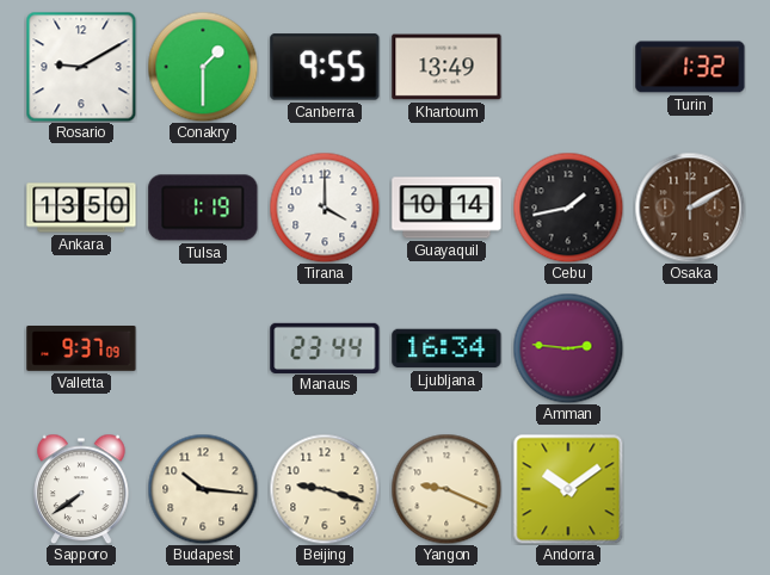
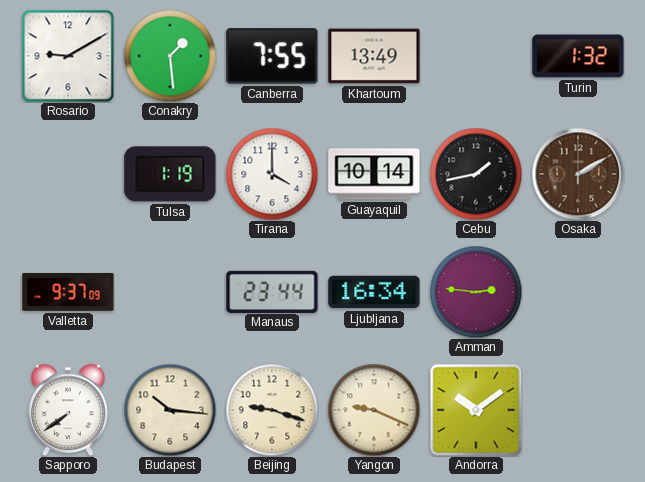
Conakry: 1:30 -> 1:29 (170, 56)
Canberra: 9:55 -> 7:55 (272, 56)
Ankara: 13:50 -> none (81, 208)
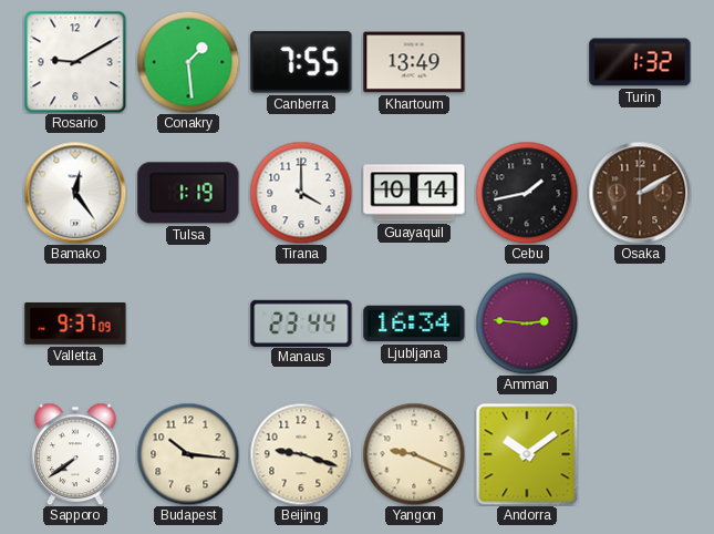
Bamako: none -> 12:24 (75, 193)
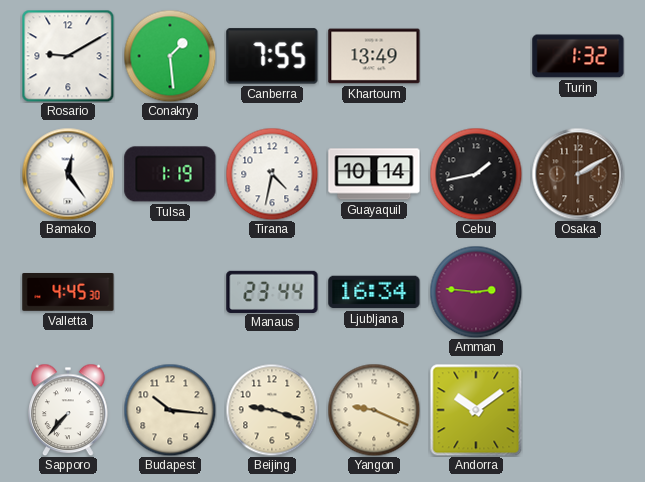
Tirana: 4:00 -> 4:32 (272, 174)
Valletta: 9:37 -> 4:45 (68, 293)
Sapporo: 7:39 -> 7:37 (68, 410)
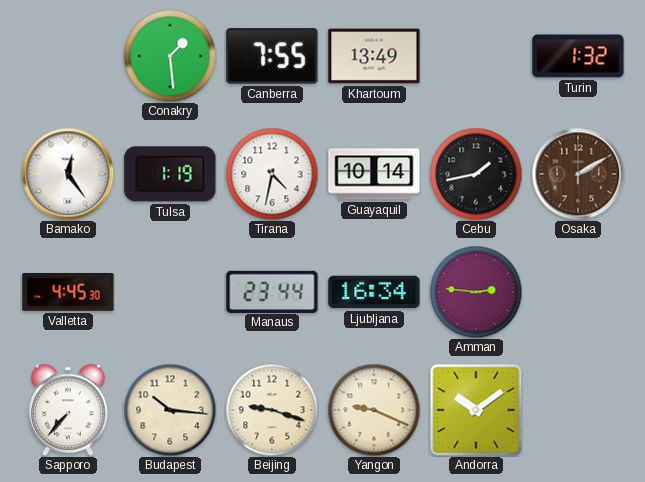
Rosario: 9:10 -> none (68, 56)
